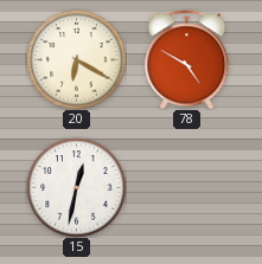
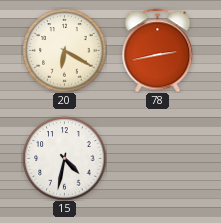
78: 4:50 -> 2:43 (158, 50)
15: 12:32 -> 4:32 (64, 158)
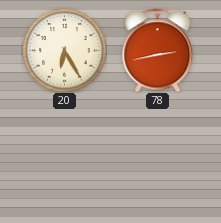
20: 6:20 -> 6:25 (64, 50)
15: 4:32 -> none (64, 158)
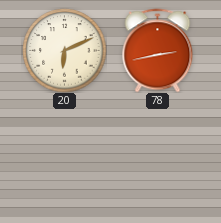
20: 6:25 -> 6:11 (64, 50)
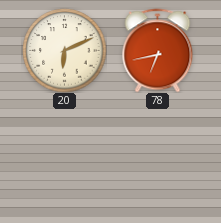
78: 2:43 -> 6:43 (158, 50)
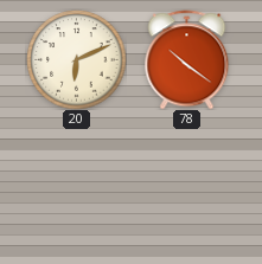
78: 6:43 -> 10:21 (187, 59)
